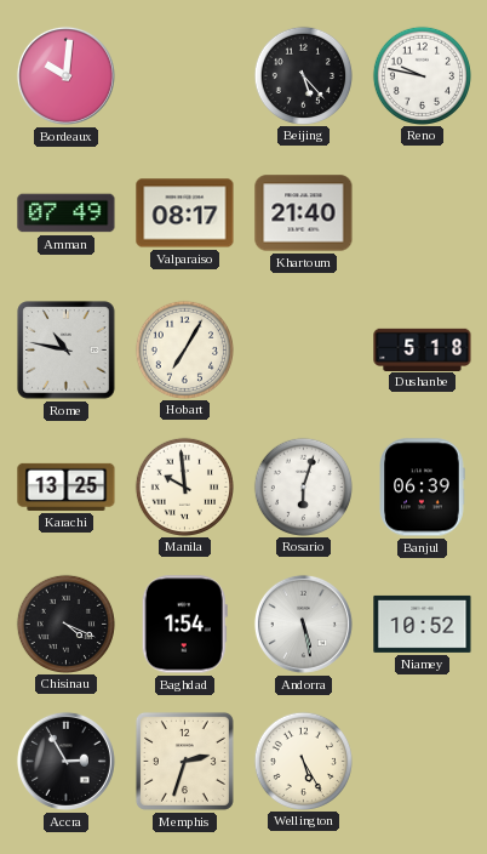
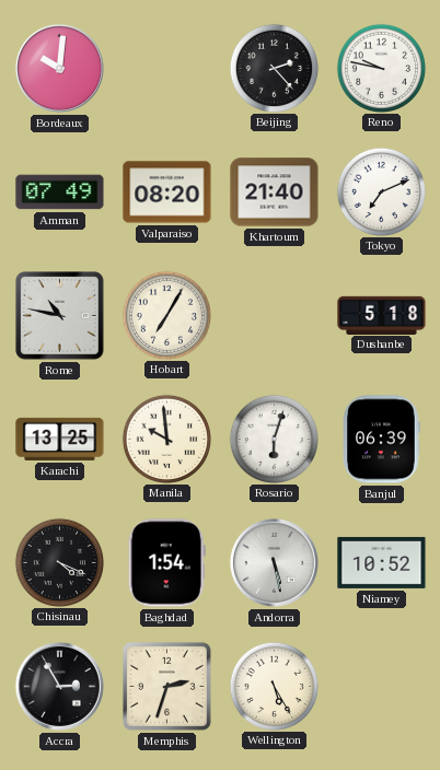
Beijing: 5:23 -> 2:23 (274, 68)
Valparaiso: 08:17 -> 08:20 (167, 192)
Tokyo: none -> 7:11 (381, 191)
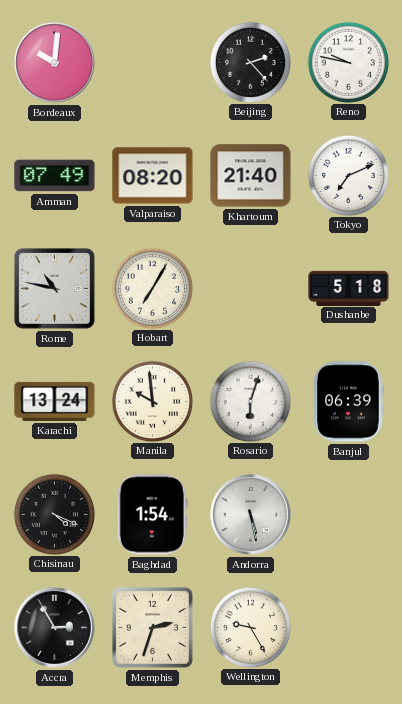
Karachi: 13:25 -> 13:24 (55, 401)
Niamey: 10:52 -> none (382, 562)
Wellington: 5:25 -> 9:25 (250, 627)
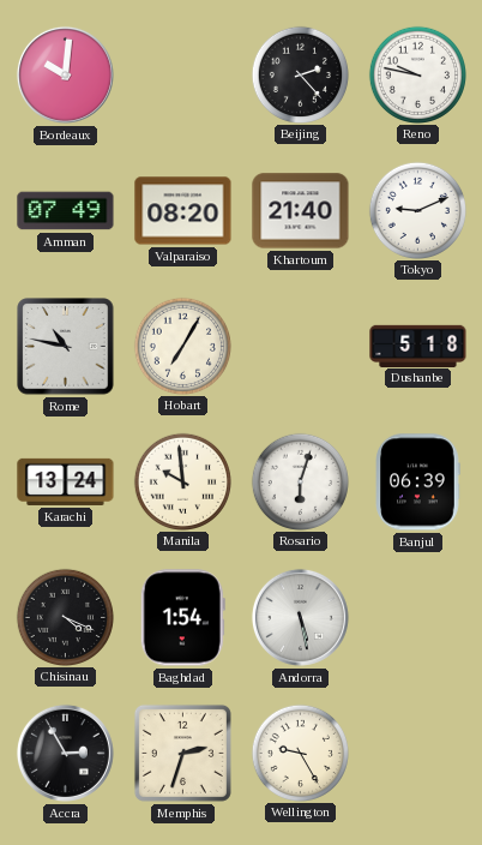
Tokyo: 7:11 -> 9:11 (417, 210)
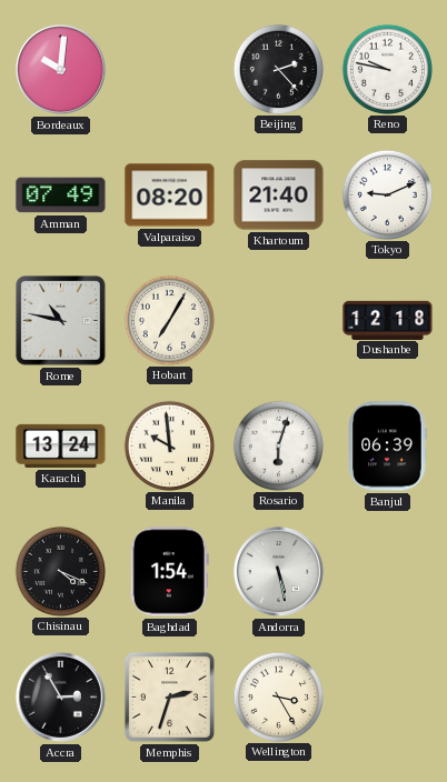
Dushanbe: 5:18 -> 12:18 (388, 320)
Wellington: 9:25 -> 3:25 (278, 696)
